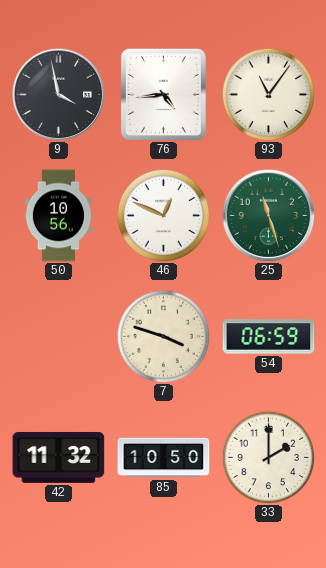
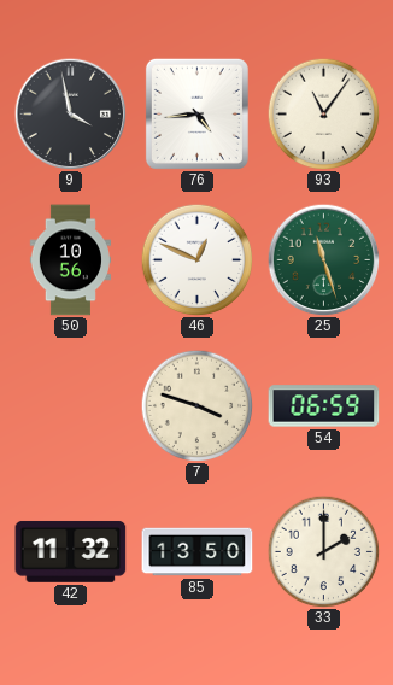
85: 10:50 -> 13:50 (198, 552)
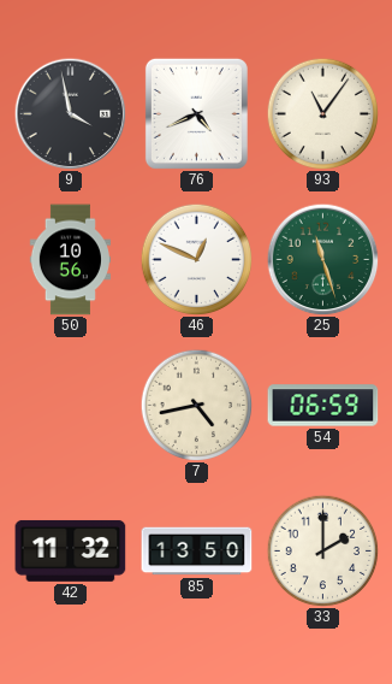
76: 4:44 -> 4:41 (196, 113)
7: 3:48 -> 4:43 (196, 405)
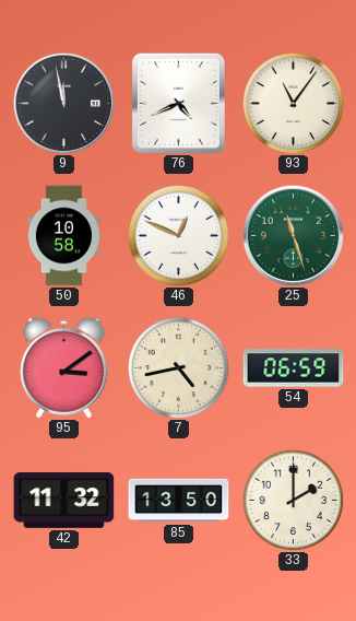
9: 3:58 -> 11:58 (63, 103)
50: 10:56 -> 10:58 (63, 236)
95: none -> 3:09 (64, 367)
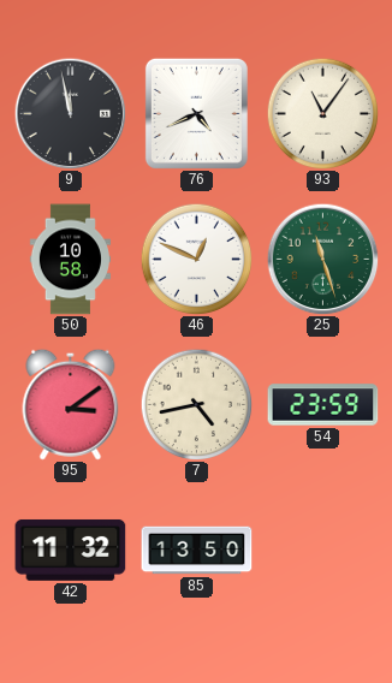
54: 06:59 -> 23:59 (323, 405)
33: 2:00 -> none (293, 500)
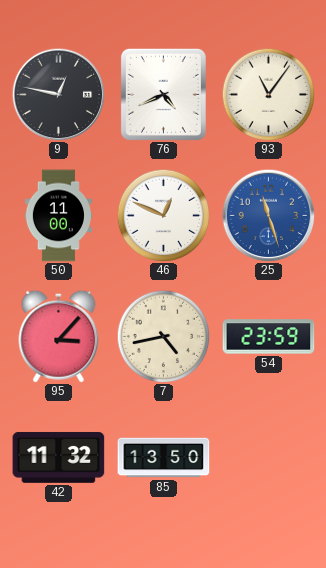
9: 11:58 -> 12:47 (58, 94)
50: 10:58 -> 11:00 (58, 216)
25 dial: green -> blue (268, 215)
95: 3:09 -> 3:07 (59, 336)
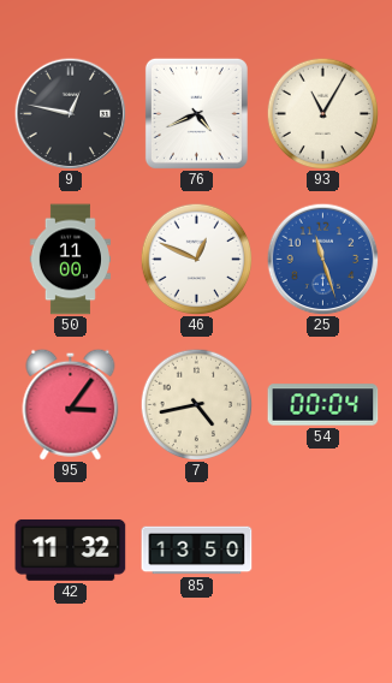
93: 11:06 -> 11:05 (322, 113)
95: 3:07 -> 3:06 (71, 404)
54: 23:59 -> 00:04 (323, 405)
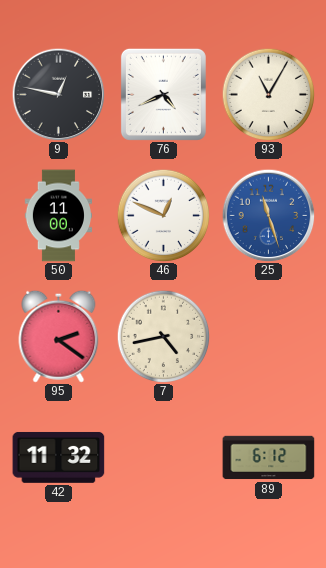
95: 3:06 -> 2:21 (59, 336)
54: 00:04 -> none (323, 405)
85: 13:50 -> none (197, 551)
89: none -> 6:12 (269, 458)
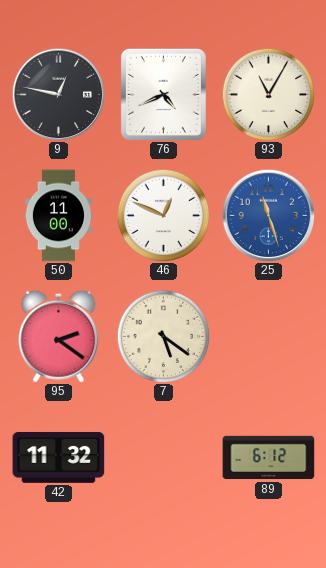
7: 4:43 -> 5:21 (163, 336)
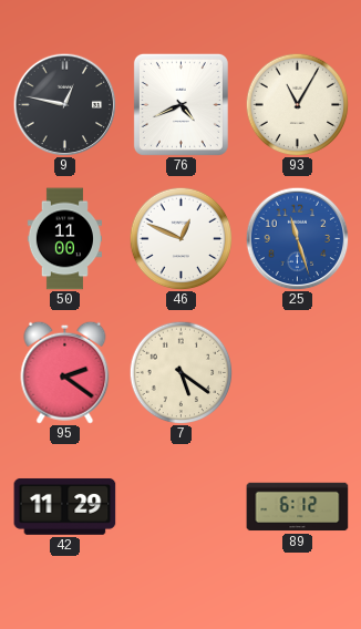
42: 11:32 -> 11:29 (65, 506)
